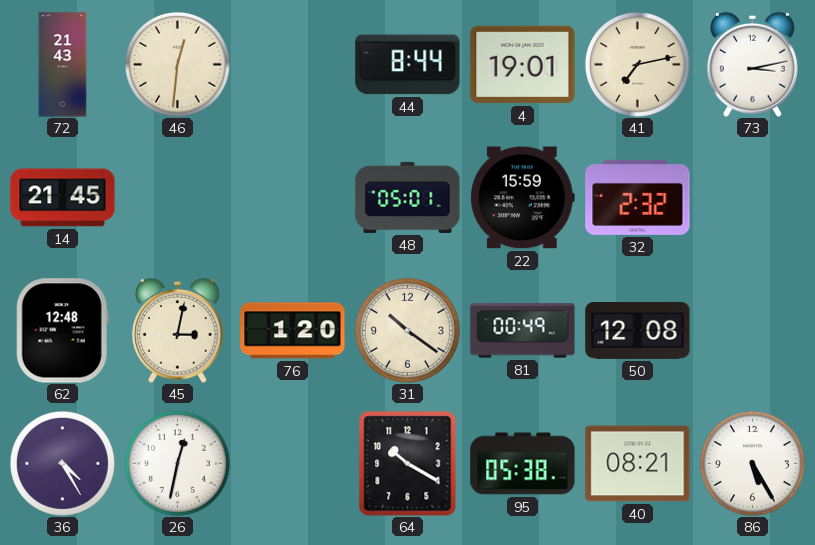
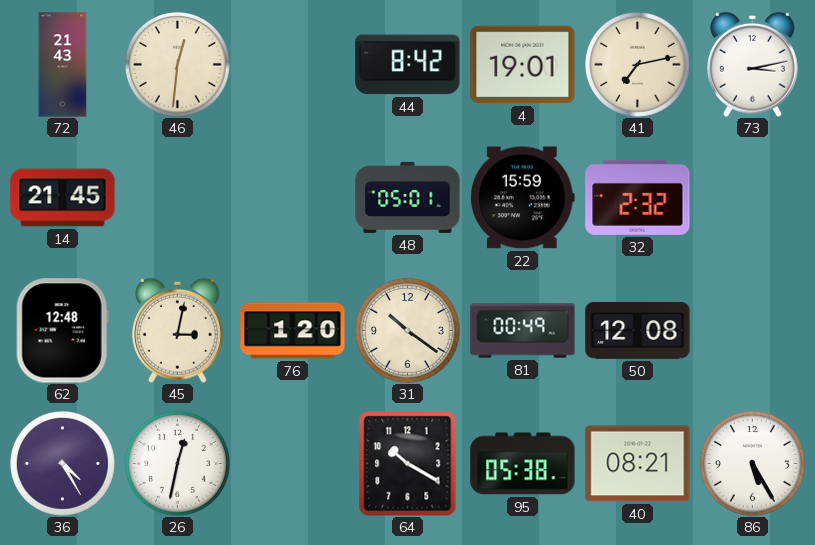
44: 8:44 -> 8:42 (408, 65)
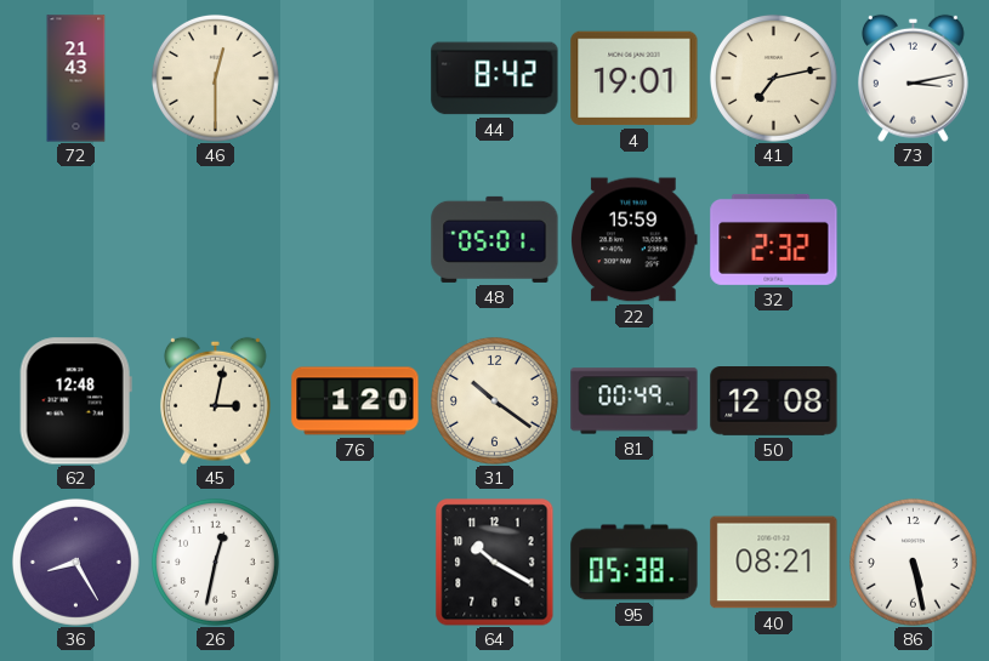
46: 12:31 -> 12:30 (215, 78)
14: 21:45 -> none (63, 198)
36: 4:25 -> 8:25 (75, 562)
86: 5:25 -> 5:28 (913, 562)
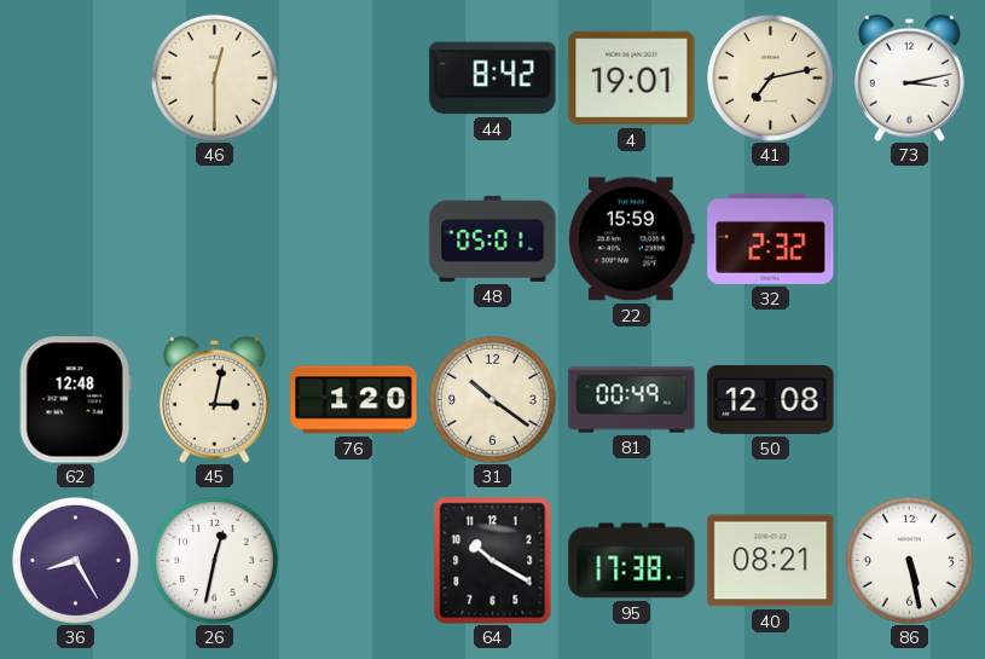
72: 21:43 -> none (76, 79)
95: 05:38 -> 17:38 (632, 561)
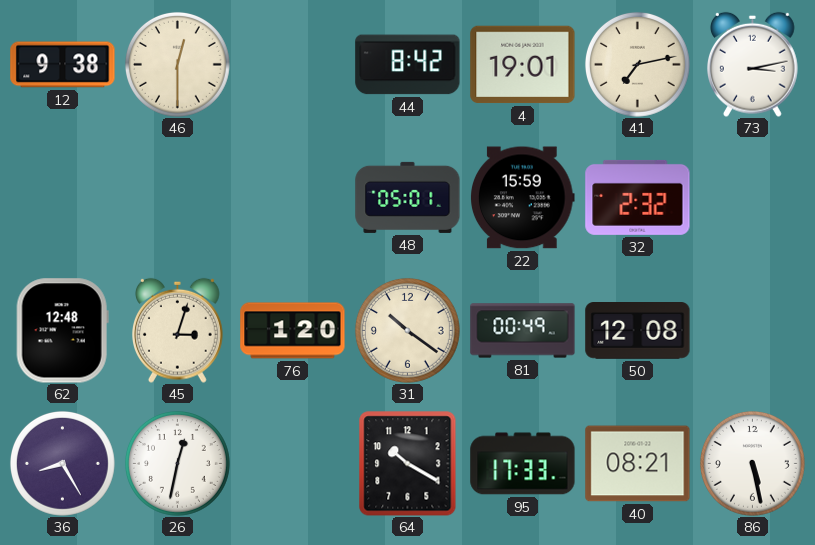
12: none -> 9:38 (63, 65)
45: 3:02 -> 3:03 (178, 330)
95: 17:38 -> 17:33 (523, 464)
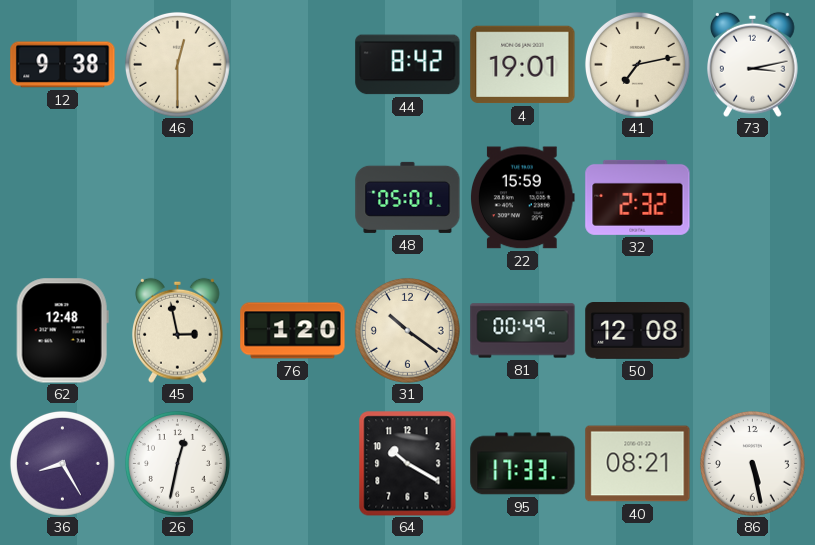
45: 3:03 -> 2:58 (178, 330)
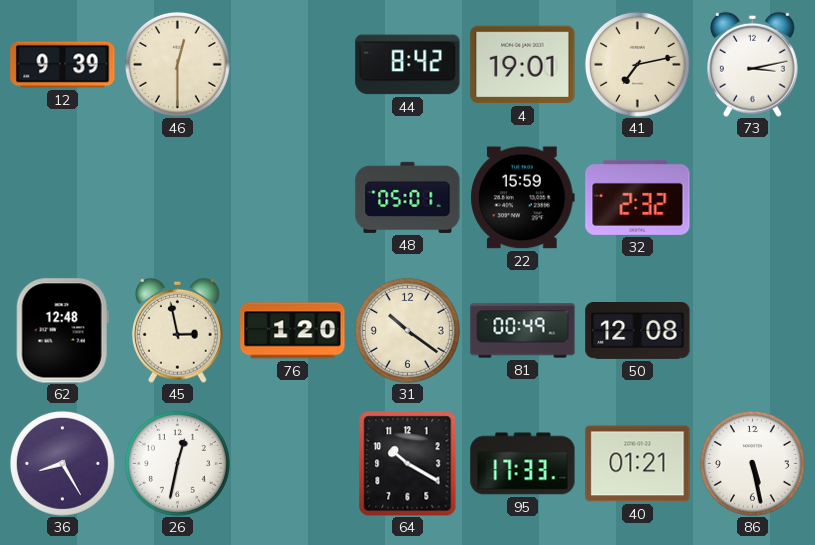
12: 9:38 -> 9:39 (63, 65)
40: 08:21 -> 01:21 (638, 464)
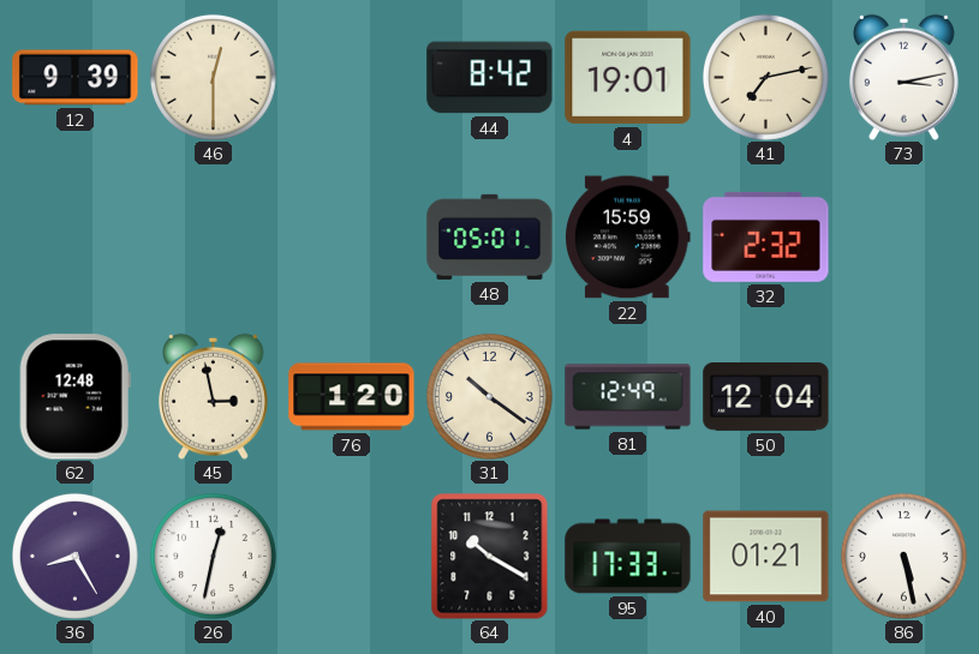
81: 00:49 -> 12:49 (628, 397)
50: 12:08 -> 12:04 (766, 397)
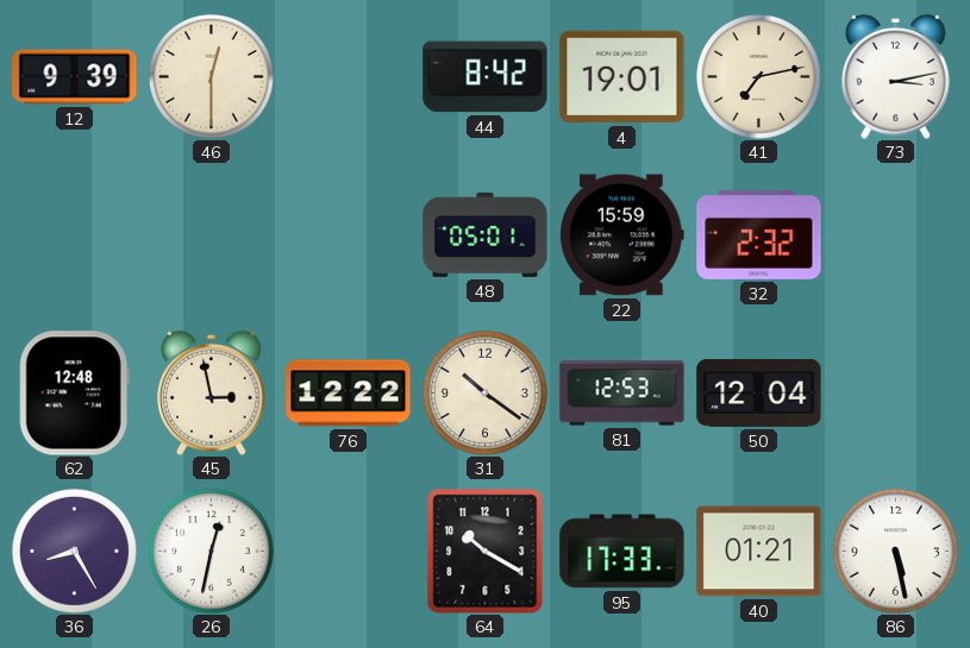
76: 1:20 -> 12:22 (349, 394)
81: 12:49 -> 12:53 (622, 394)
